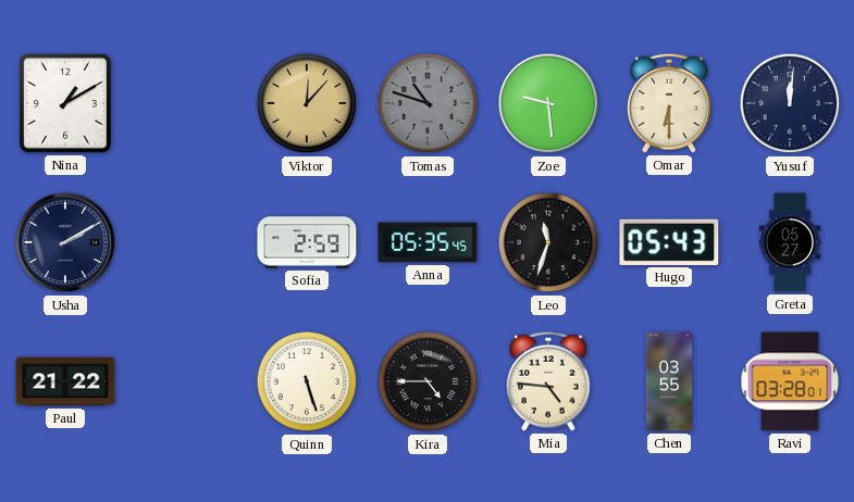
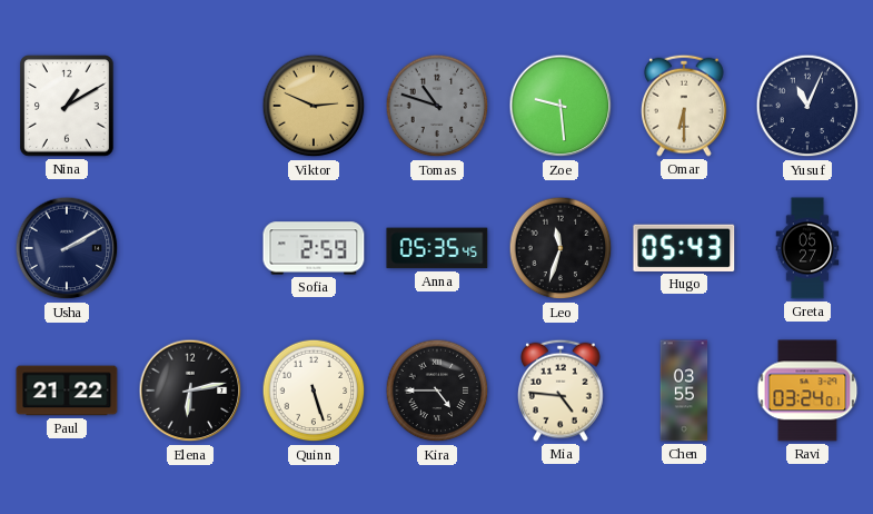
Viktor: 12:07 -> 2:49 (314, 106)
Yusuf: 12:01 -> 11:04 (807, 106)
Elena: none -> 6:13 (190, 391)
Ravi: 03:28 -> 03:24 (807, 391)
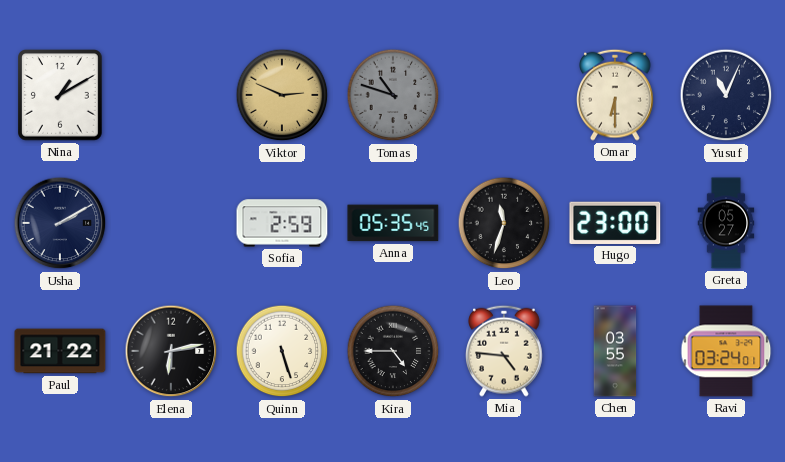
Zoe: 9:29 -> none (560, 106)
Hugo: 05:43 -> 23:00 (615, 223)
